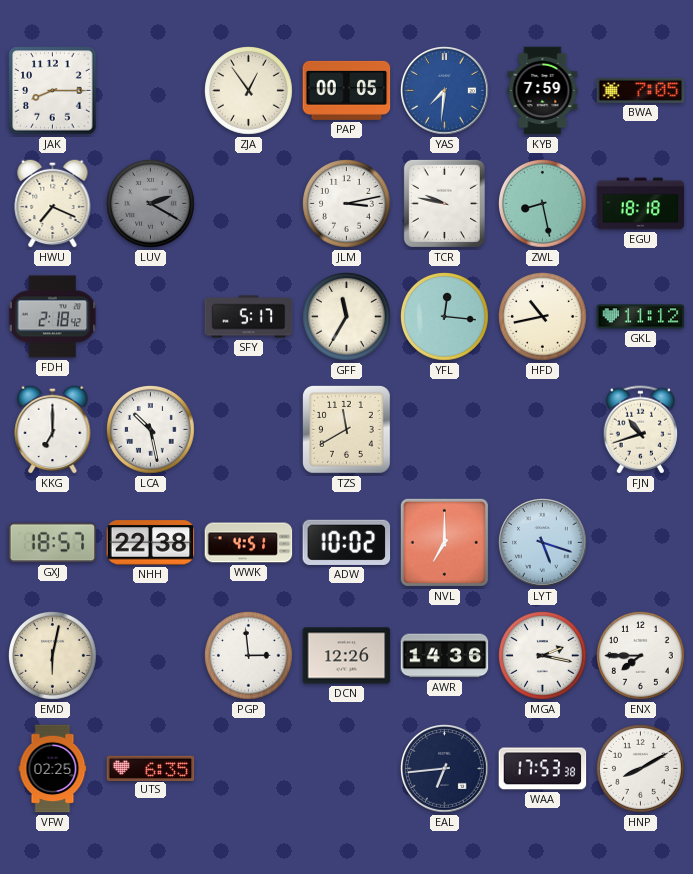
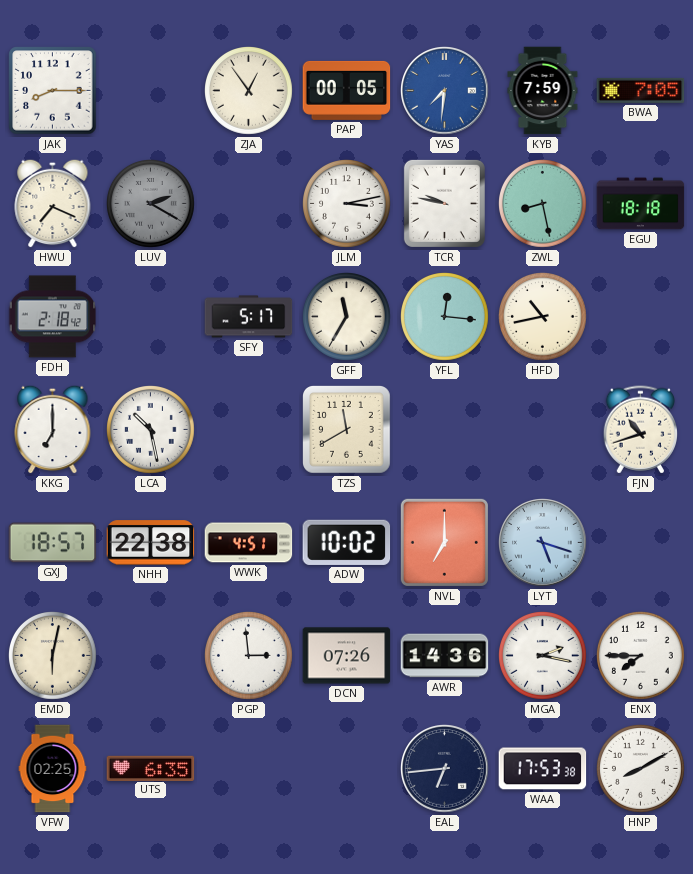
GKL: 11:12 -> none (641, 317)
DCN: 12:26 -> 07:26 (347, 656)
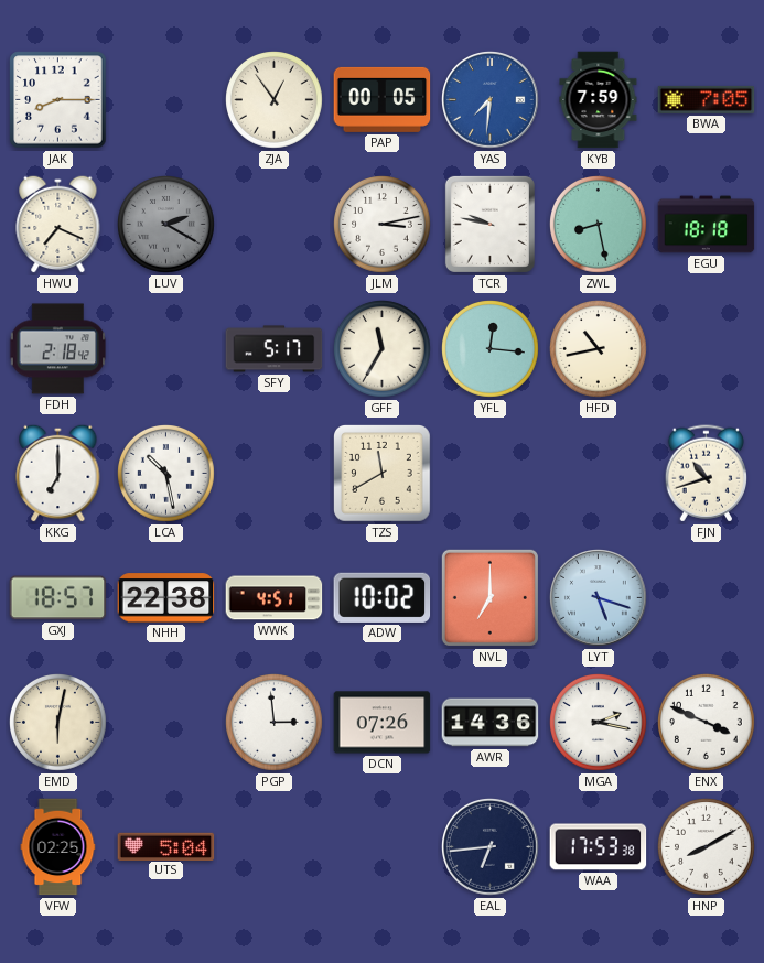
ENX: 7:45 -> 3:49 (707, 723)
UTS: 6:35 -> 5:04 (166, 846)
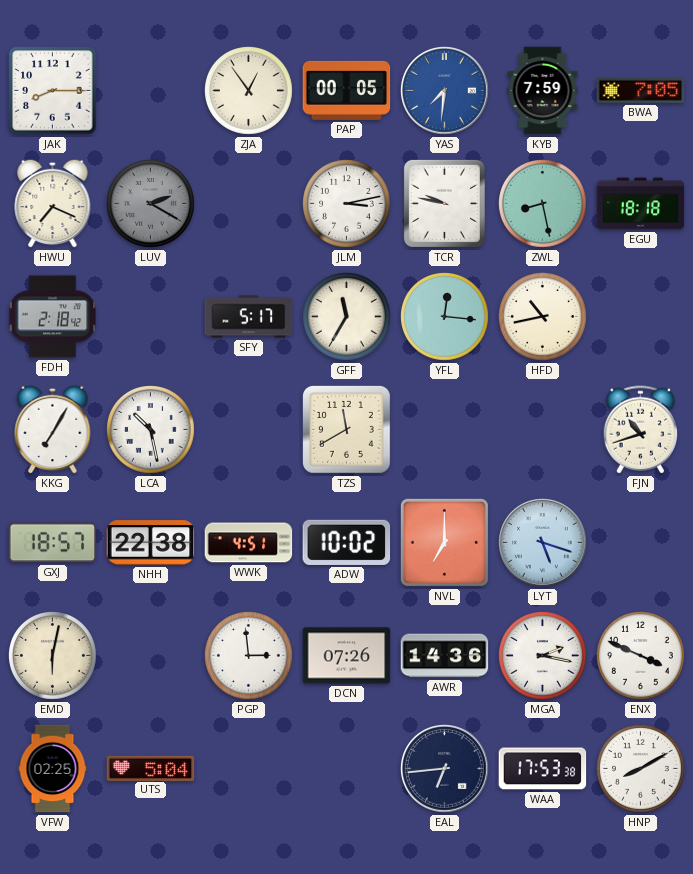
KKG: 7:00 -> 7:05 (53, 429)
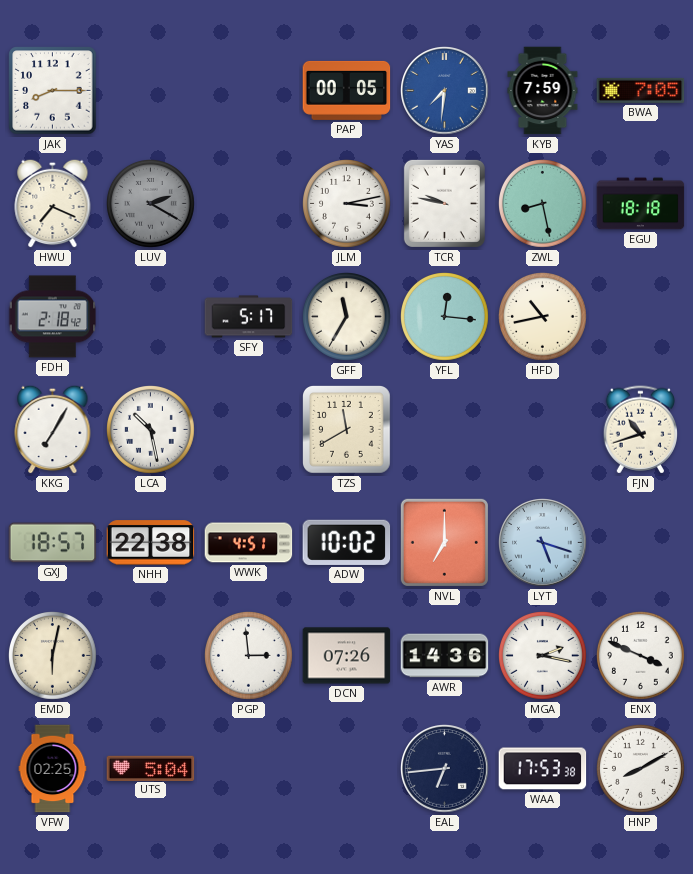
ZJA: 12:54 -> none (249, 91)
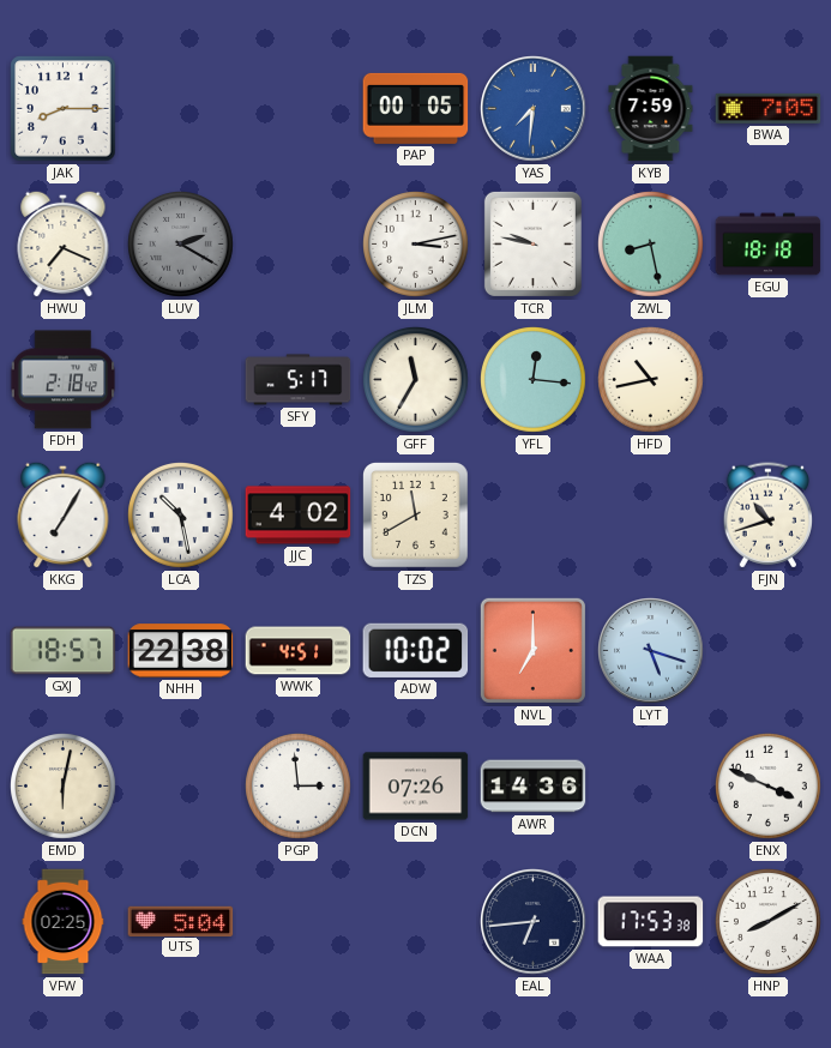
JJC: none -> 4:02 (299, 516)
MGA: 2:17 -> none (543, 656)
